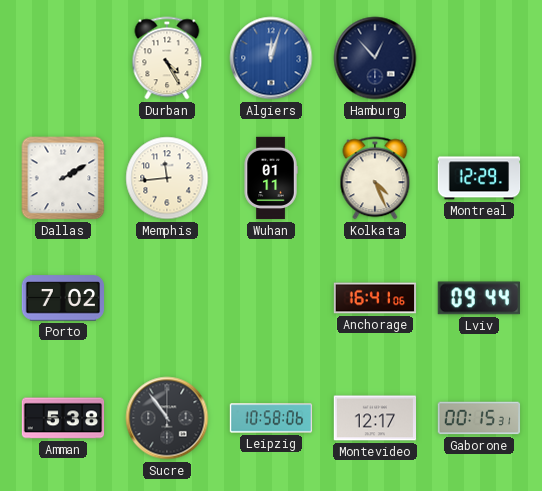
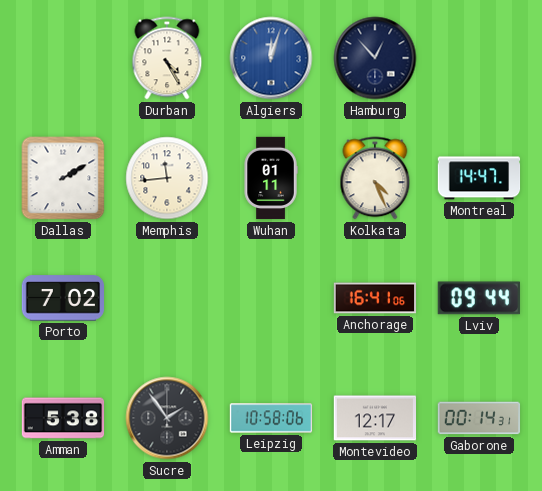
Montreal: 12:29 -> 14:47 (479, 178)
Sucre: 10:54 -> 1:54 (167, 418)
Gaborone: 00:15 -> 00:14 (479, 418)
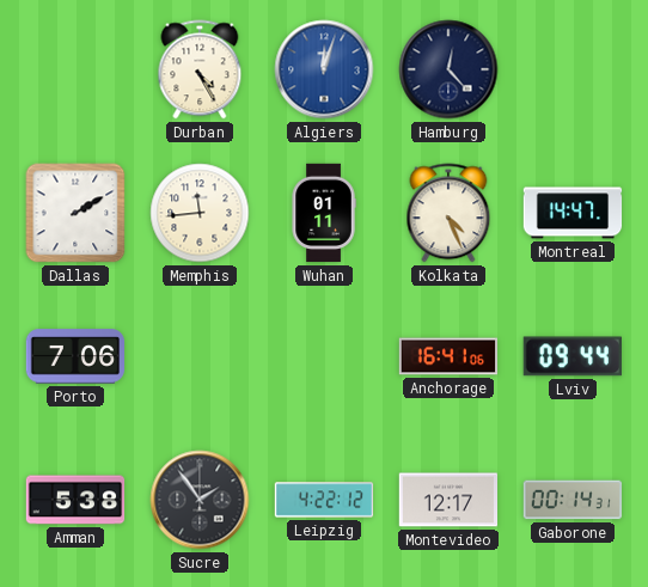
Hamburg: 12:53 -> 12:23 (448, 69)
Porto: 7:02 -> 7:06 (75, 356)
Leipzig: 10:58 -> 4:22 (324, 500)
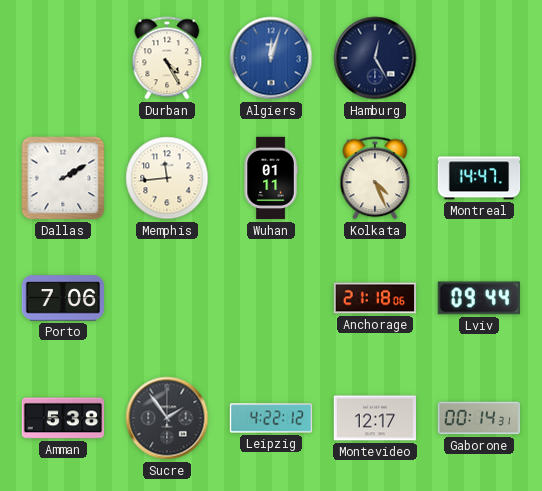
Hamburg: 12:23 -> 12:25 (375, 58)
Anchorage: 16:41 -> 21:18 (375, 298)
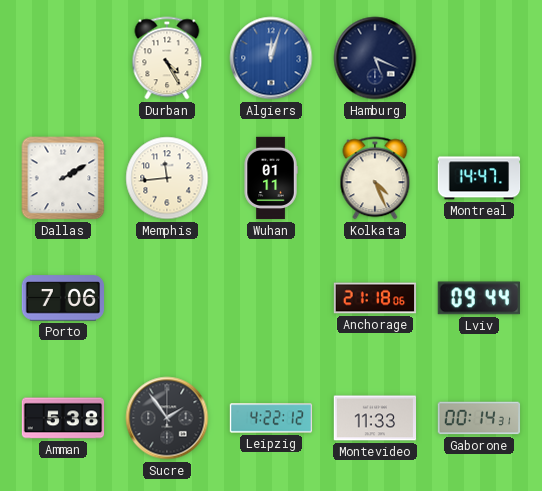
Hamburg: 12:25 -> 5:19 (375, 58)
Montevideo: 12:17 -> 11:33 (375, 418)
